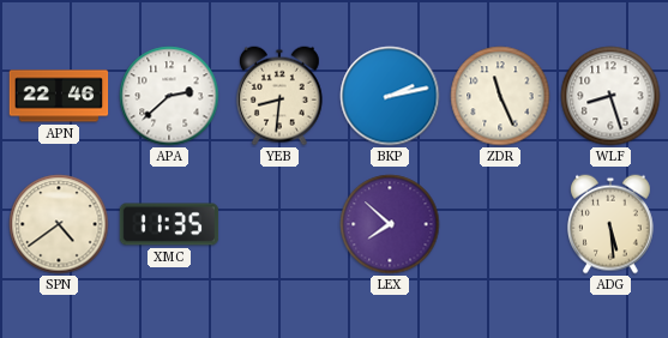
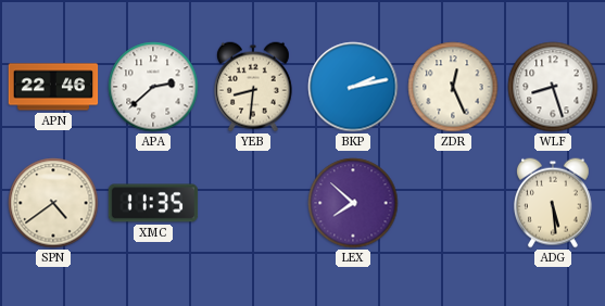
ZDR: 11:26 -> 12:26 (453, 87)
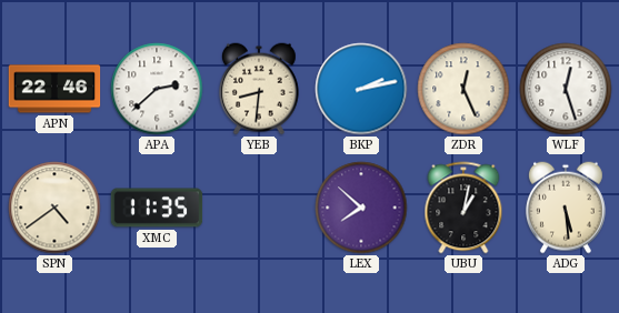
WLF: 8:27 -> 12:27 (566, 89)
UBU: none -> 1:02 (463, 208)
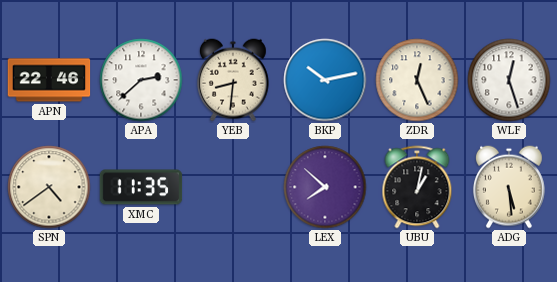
BKP: 2:13 -> 10:13 (325, 80)
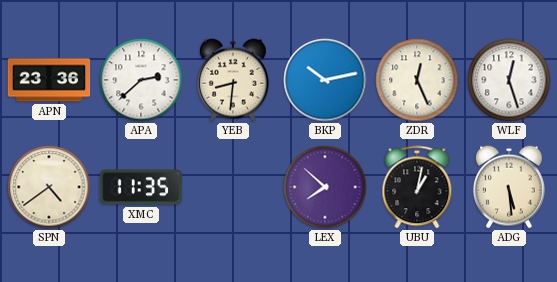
APN: 22:46 -> 23:36 (49, 80)
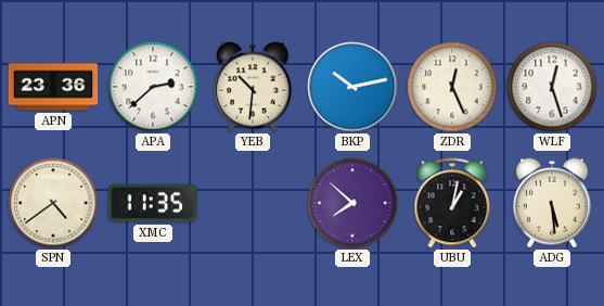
YEB: 8:31 -> 10:31 (253, 87)
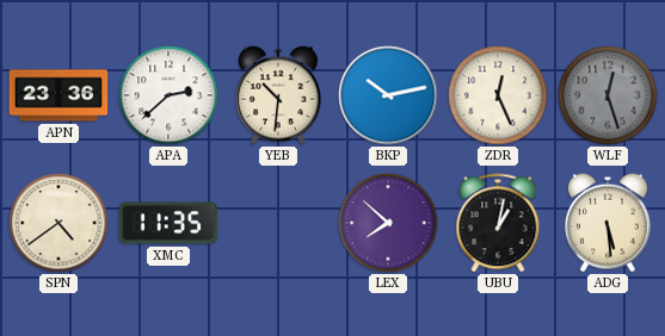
WLF dial: white -> grey (608, 95)
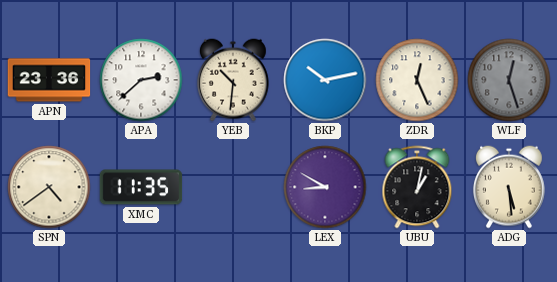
LEX: 7:52 -> 8:50 (325, 187)
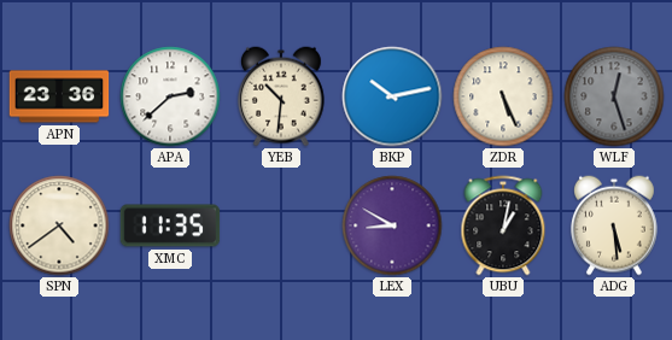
ZDR: 12:26 -> 5:26 (503, 96)
